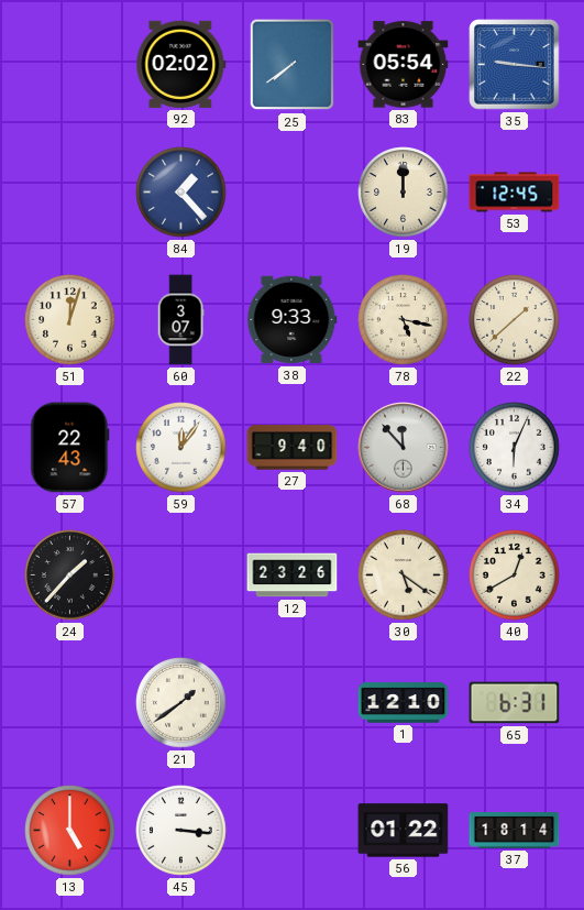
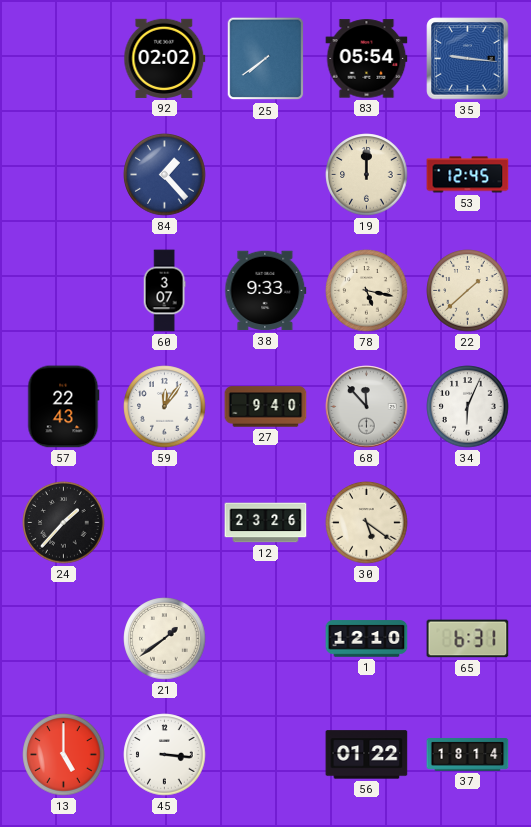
51: 12:03 -> none (70, 320)
40: 12:40 -> none (515, 575)
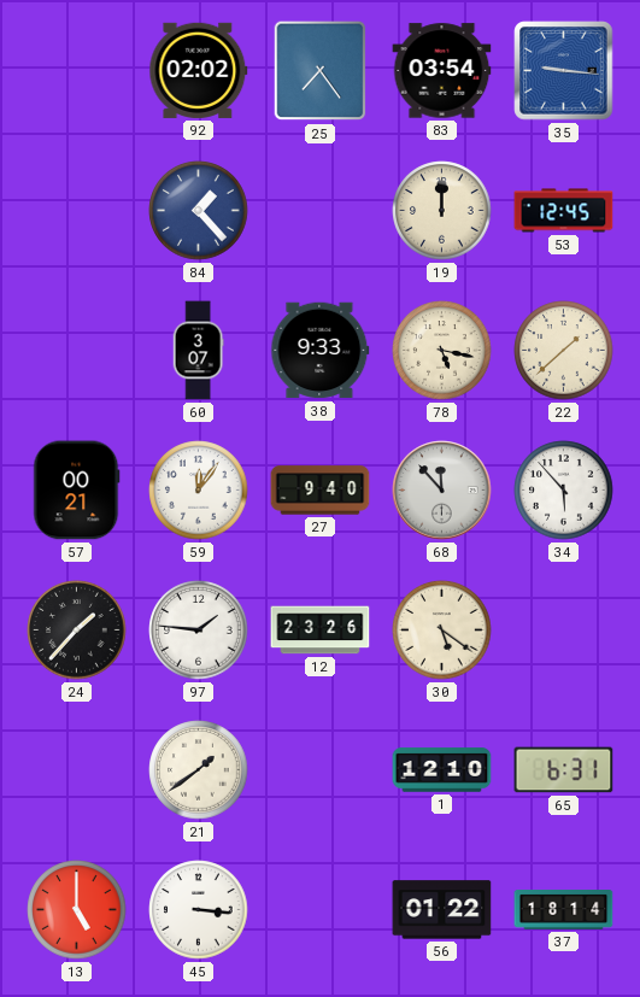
25: 7:39 -> 7:24 (321, 71)
83: 05:54 -> 03:54 (442, 71)
57: 22:43 -> 00:21 (77, 491)
34: 6:04 -> 5:53 (564, 491)
97: none -> 1:46 (199, 631)
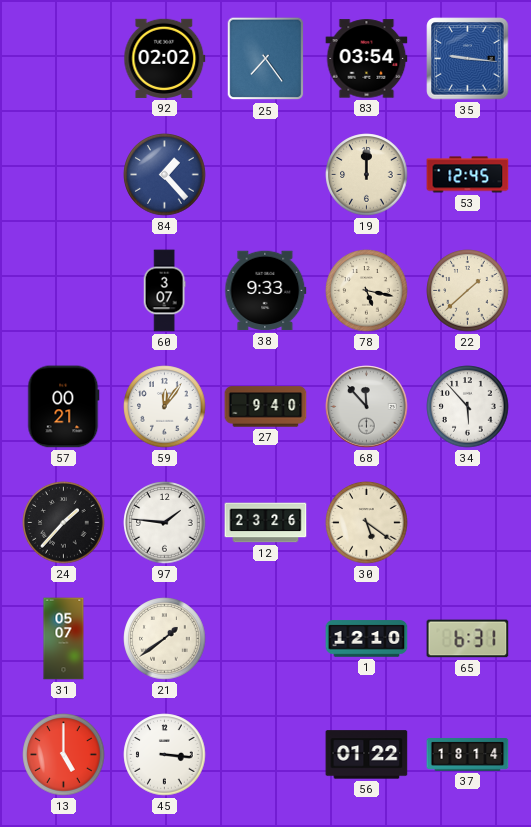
31: none -> 05:07 (64, 639)
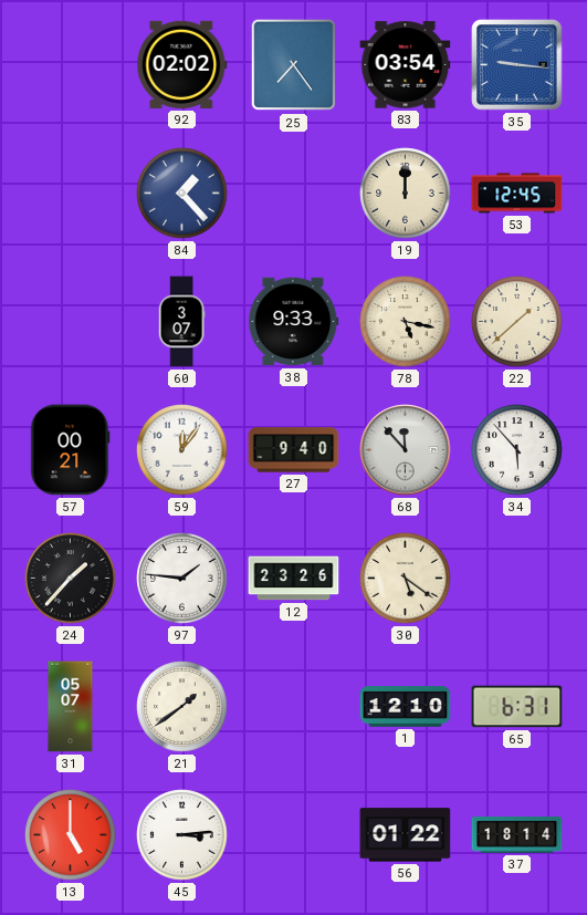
45: 3:16 -> 3:14 (182, 835)
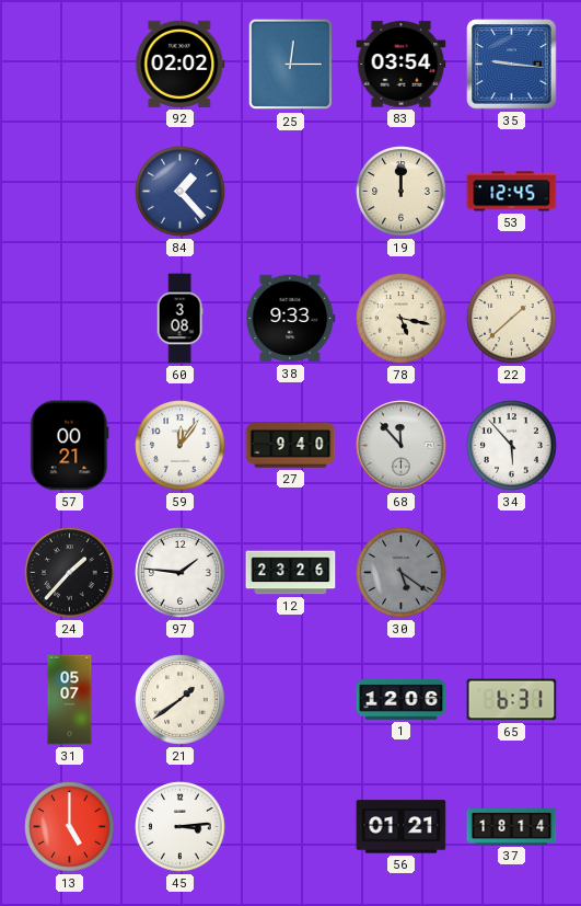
25: 7:24 -> 12:15 (291, 65)
60: 3:07 -> 3:08 (179, 319)
30 dial: cream -> grey (402, 573)
1: 12:10 -> 12:06 (402, 700)
56: 01:22 -> 01:21 (402, 827)
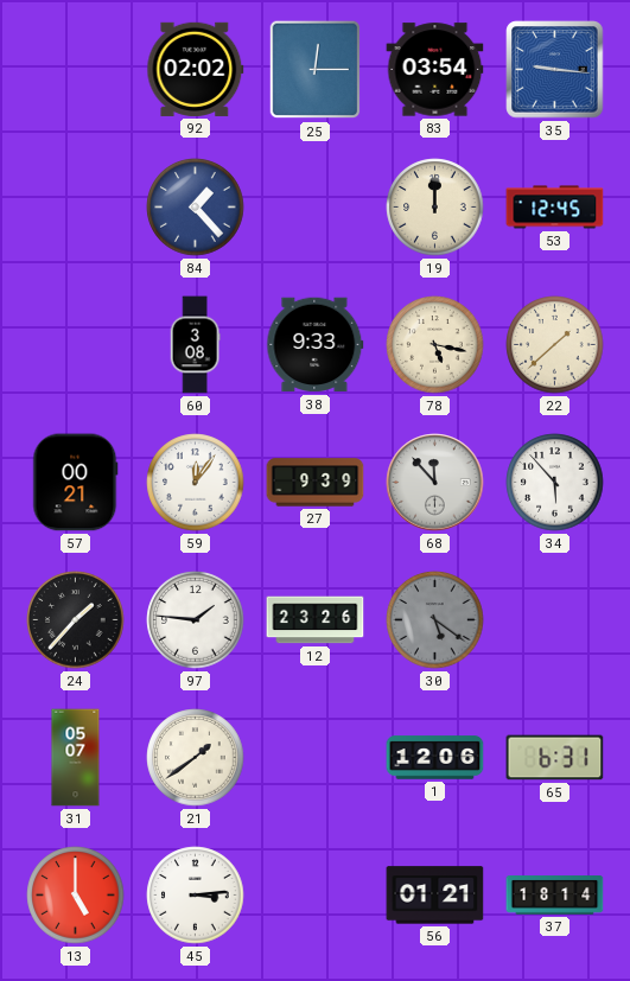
27: 9:40 -> 9:39 (316, 483)
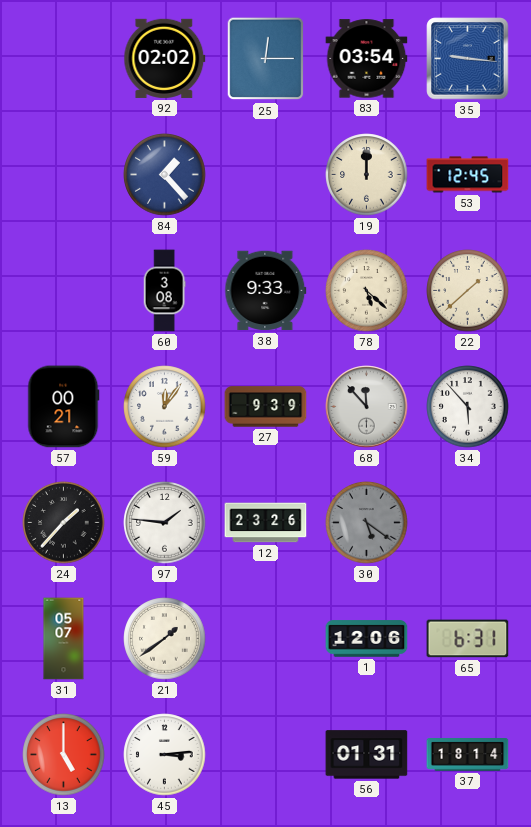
78: 5:17 -> 5:22 (367, 291)
56: 01:21 -> 01:31 (367, 755)
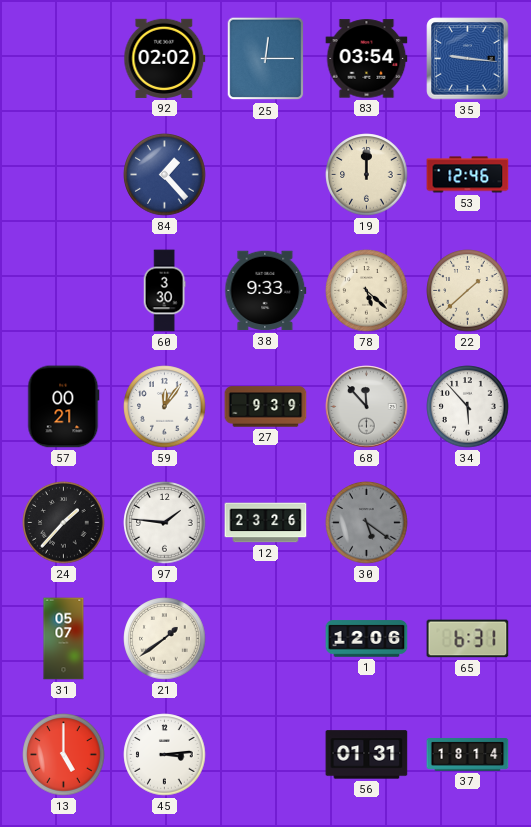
53: 12:45 -> 12:46 (468, 175)
60: 3:08 -> 3:30 (164, 291)
